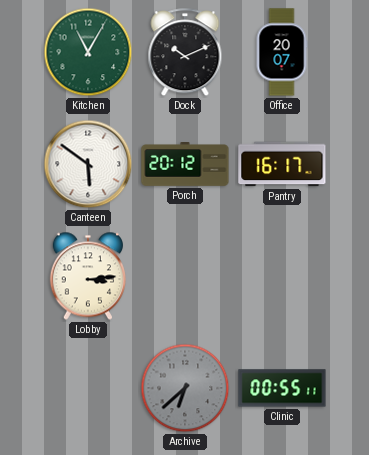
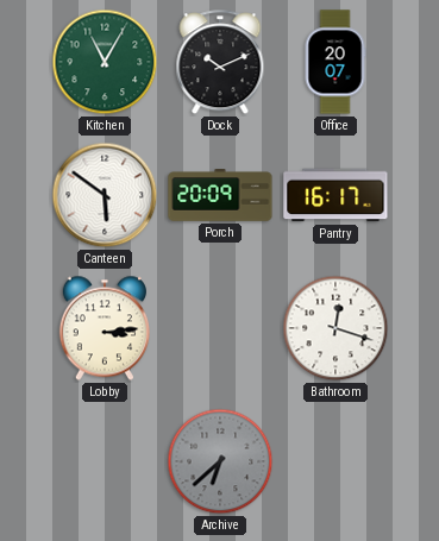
Porch: 20:12 -> 20:09 (220, 196)
Bathroom: none -> 12:18 (335, 328)
Clinic: 00:55 -> none (282, 388)
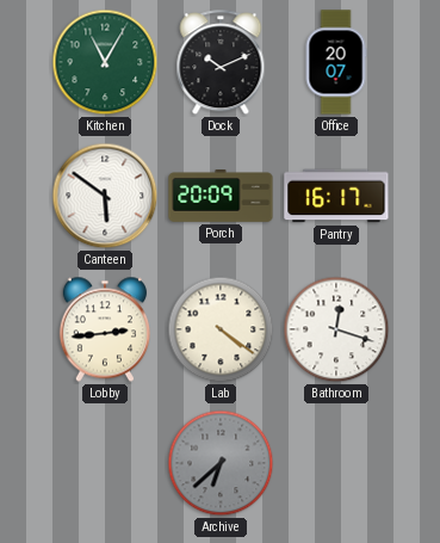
Lobby: 3:14 -> 2:44 (105, 329)
Lab: none -> 4:21 (221, 329)
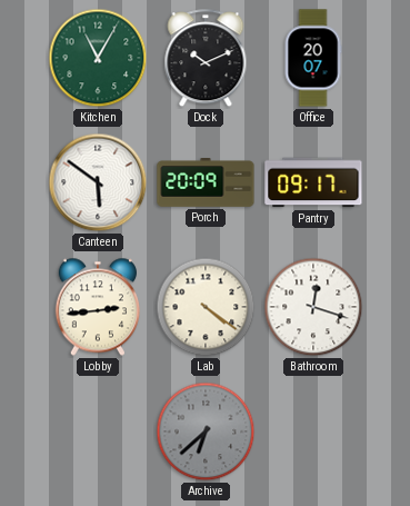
Pantry: 16:17 -> 09:17 (313, 182)
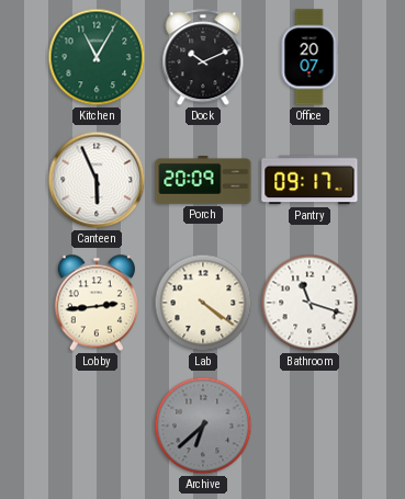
Canteen: 5:51 -> 5:56 (97, 180)
Bathroom: 12:18 -> 11:18 (310, 303)
